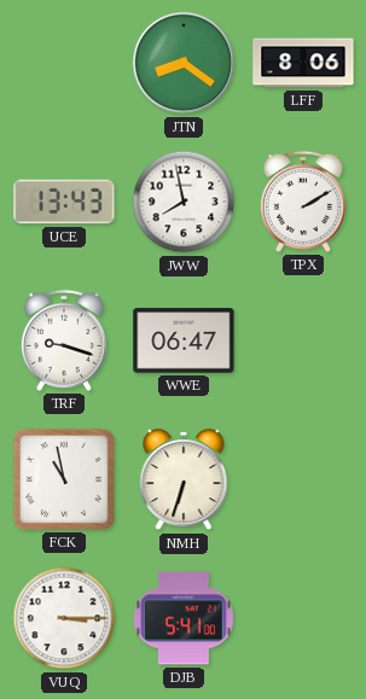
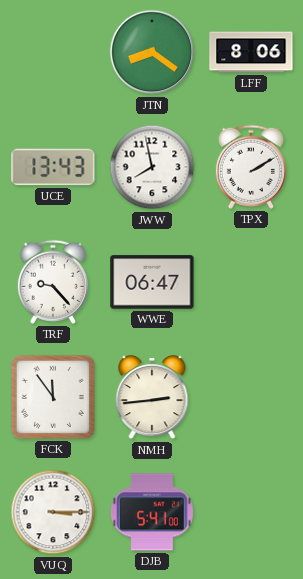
TRF: 9:18 -> 9:23 (53, 282)
FCK: 10:58 -> 11:54 (53, 397)
NMH: 6:33 -> 2:44 (152, 398)
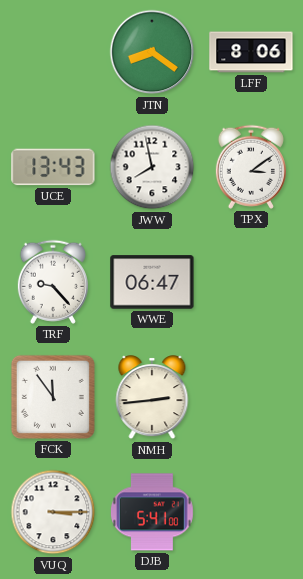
TPX: 2:10 -> 3:09 (251, 167)
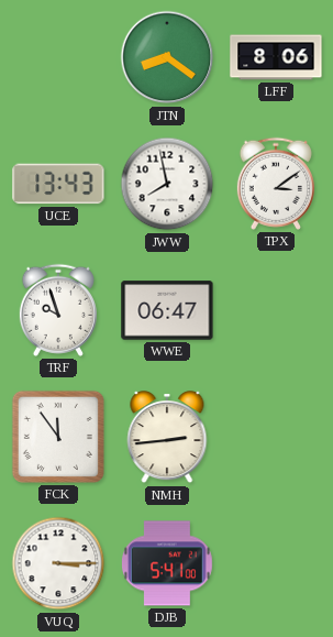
TRF: 9:23 -> 9:57 (58, 310)
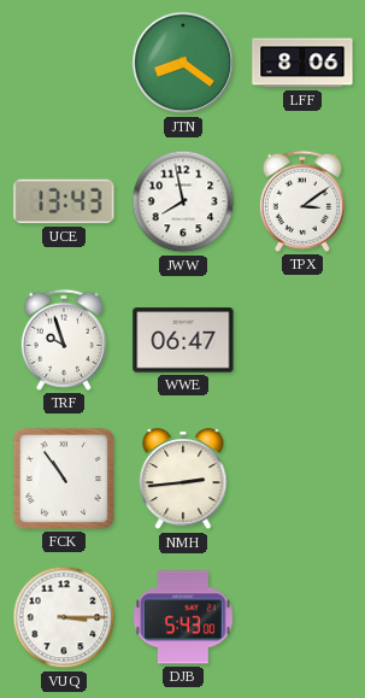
FCK: 11:54 -> 10:54 (64, 479)
DJB: 5:41 -> 5:43 (183, 617)
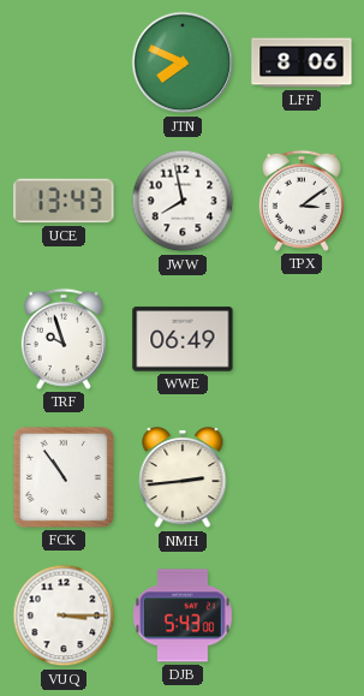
JTN: 8:21 -> 7:49 (183, 63)
WWE: 06:47 -> 06:49 (183, 339)
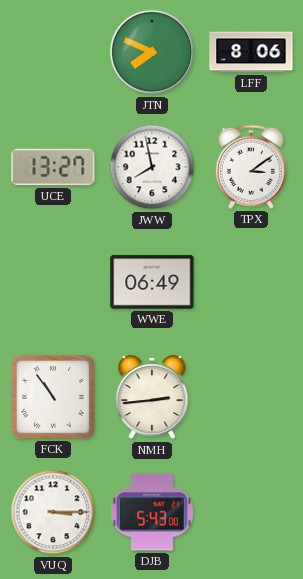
UCE: 13:43 -> 13:27 (53, 167)
TRF: 9:57 -> none (64, 339)
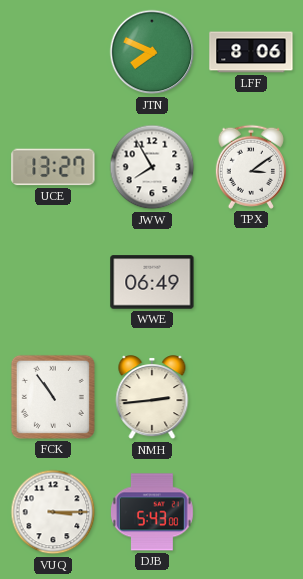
JWW: 7:58 -> 7:55 (152, 167)
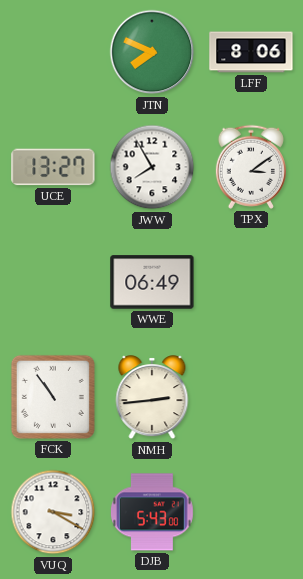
VUQ: 3:15 -> 3:20 (53, 512)
